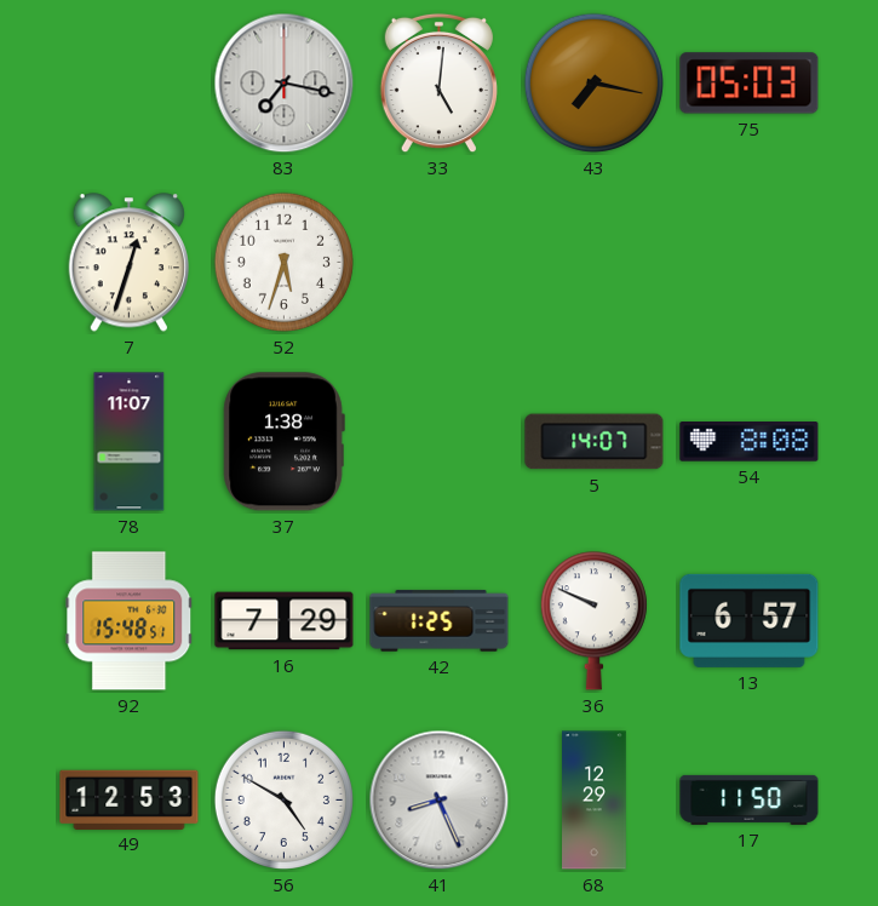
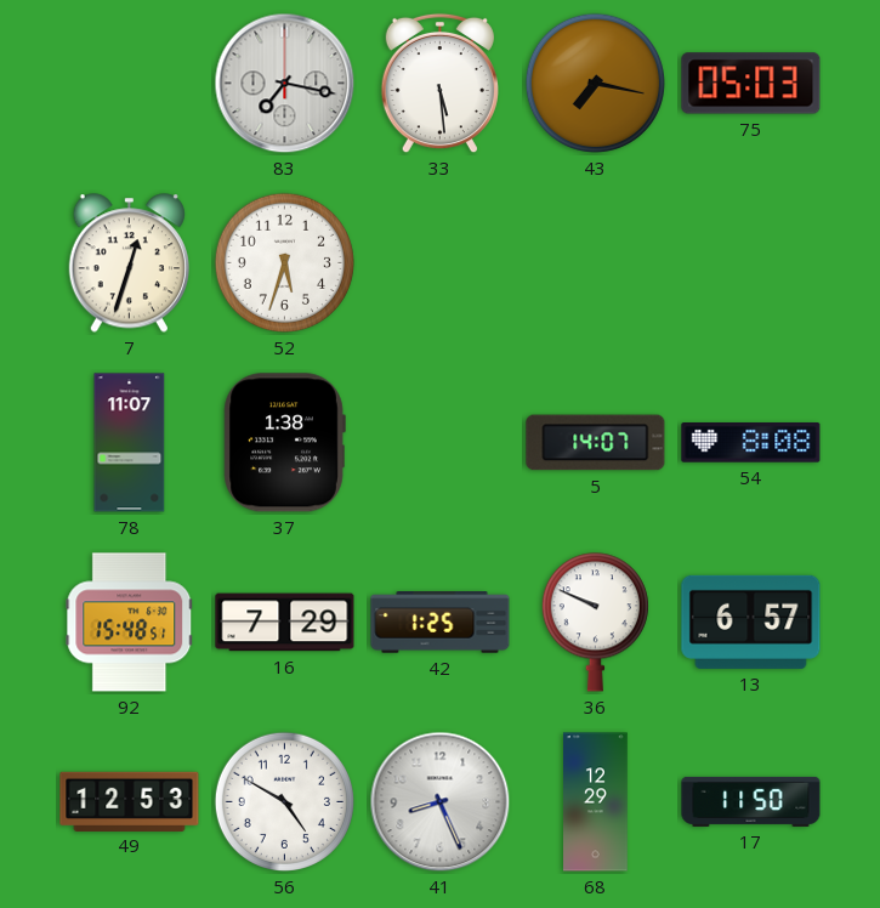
33: 5:01 -> 5:29 (439, 84)
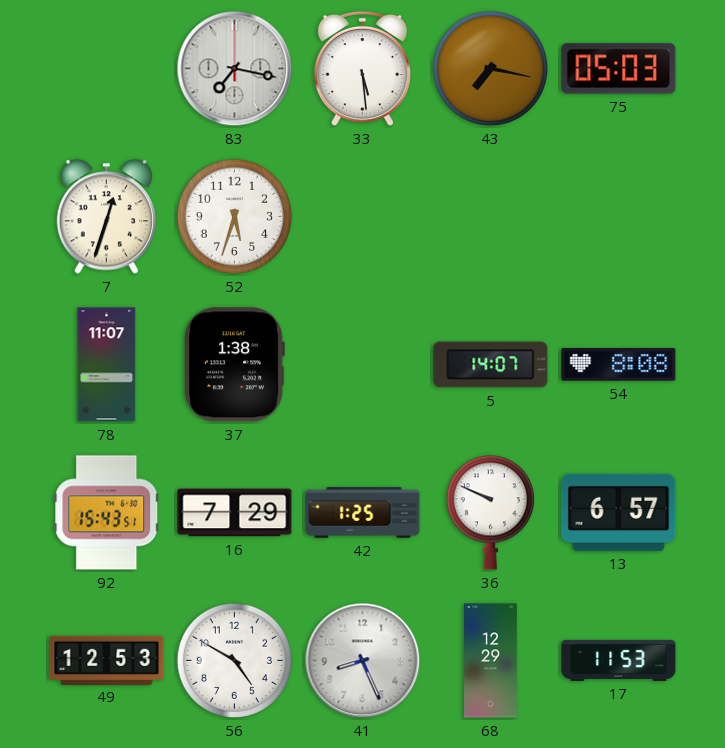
92: 15:48 -> 15:43 (107, 513)
17: 11:50 -> 11:53 (619, 660)
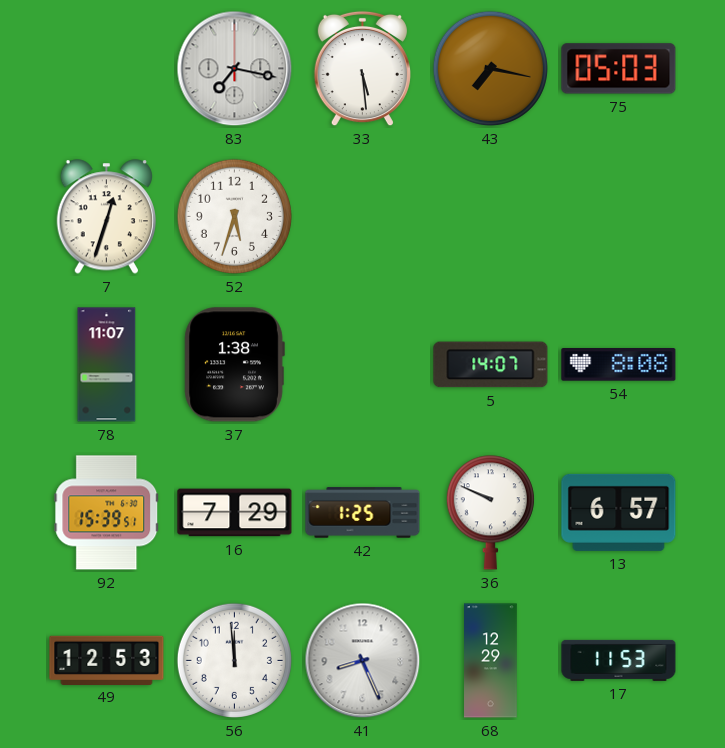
92: 15:43 -> 15:39 (107, 513)
56: 4:50 -> 11:59 (234, 660)
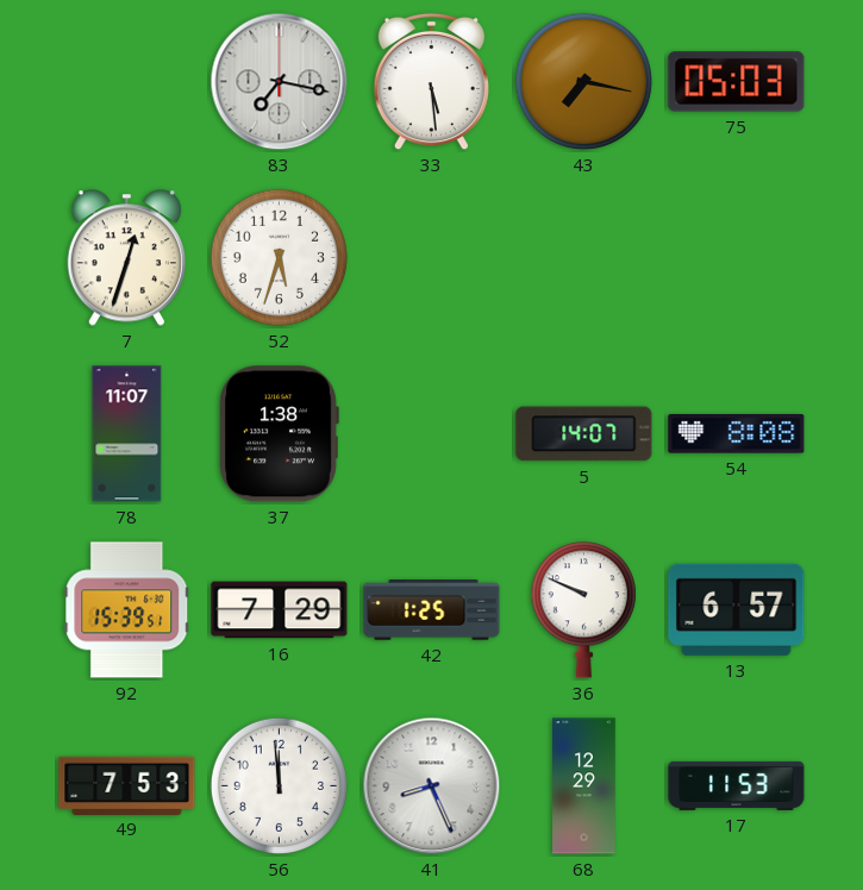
49: 12:53 -> 7:53 (127, 785)
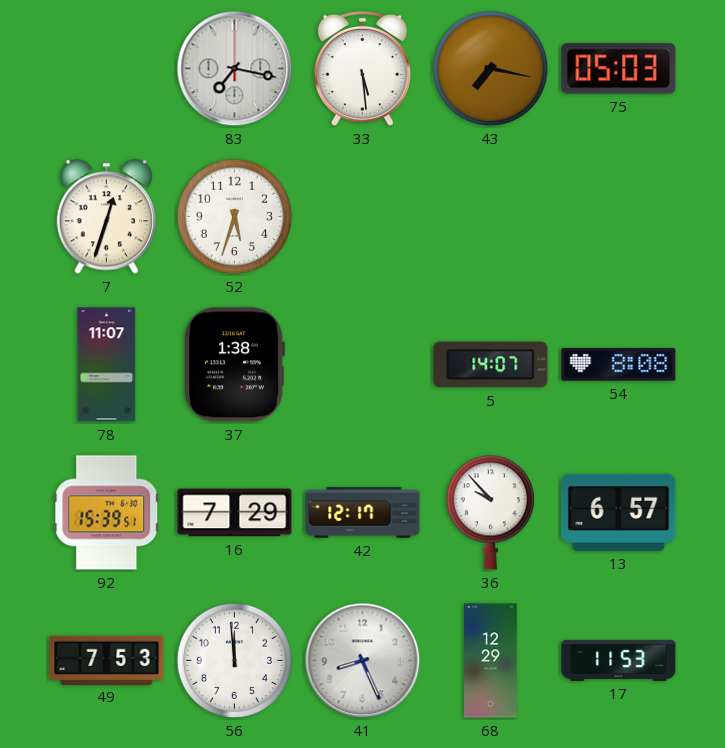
42: 1:25 -> 12:17 (363, 513)
36: 9:49 -> 9:53 (490, 513)
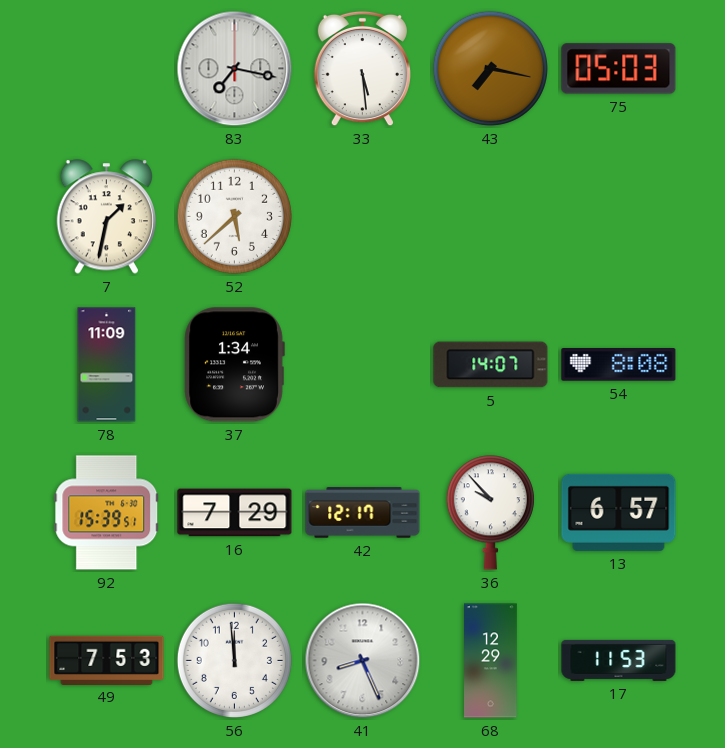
7: 12:33 -> 1:32 (106, 217)
52: 5:33 -> 5:38 (234, 216)
78: 11:07 -> 11:09 (107, 365)
37: 1:38 -> 1:34 (234, 365)
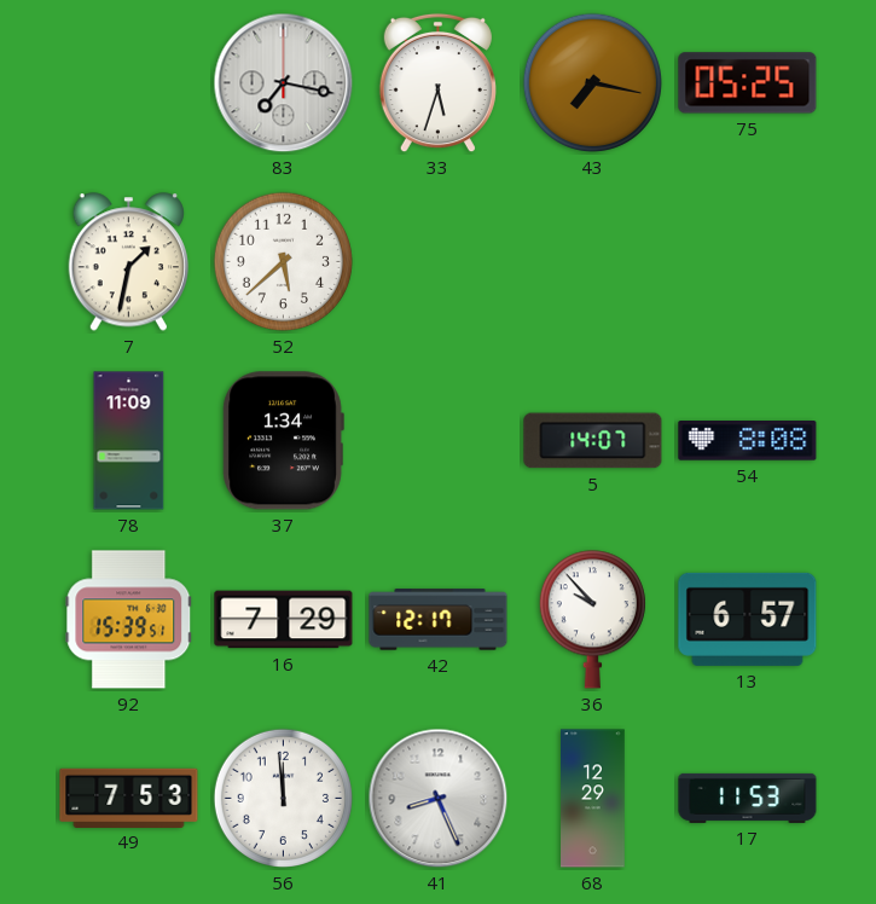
33: 5:29 -> 5:33 (437, 83)
75: 05:03 -> 05:25 (748, 83)
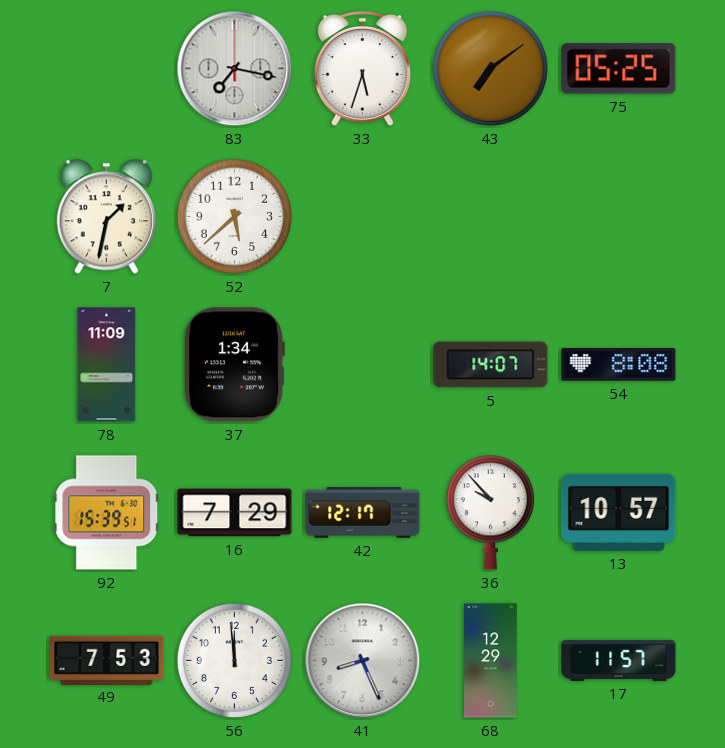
43: 7:17 -> 7:09 (490, 68)
13: 6:57 -> 10:57 (619, 512)
17: 11:53 -> 11:57 (619, 660)
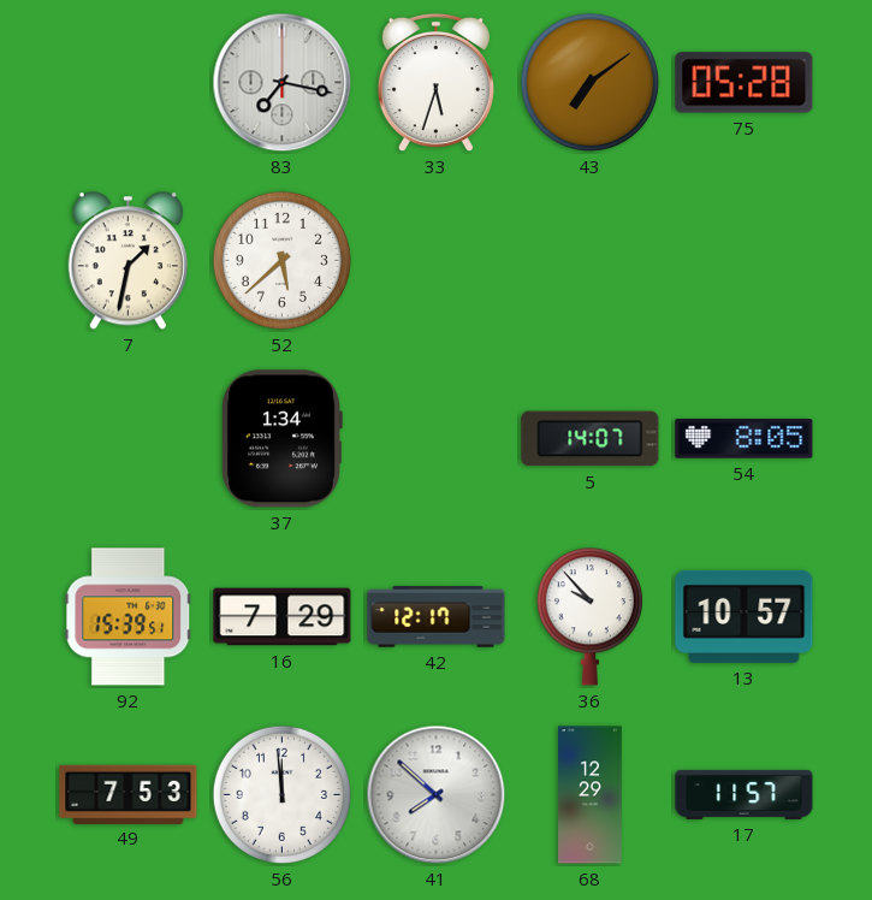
75: 05:25 -> 05:28 (745, 83)
78: 11:09 -> none (107, 365)
54: 8:08 -> 8:05 (745, 439)
41: 8:26 -> 7:52 (437, 795)
